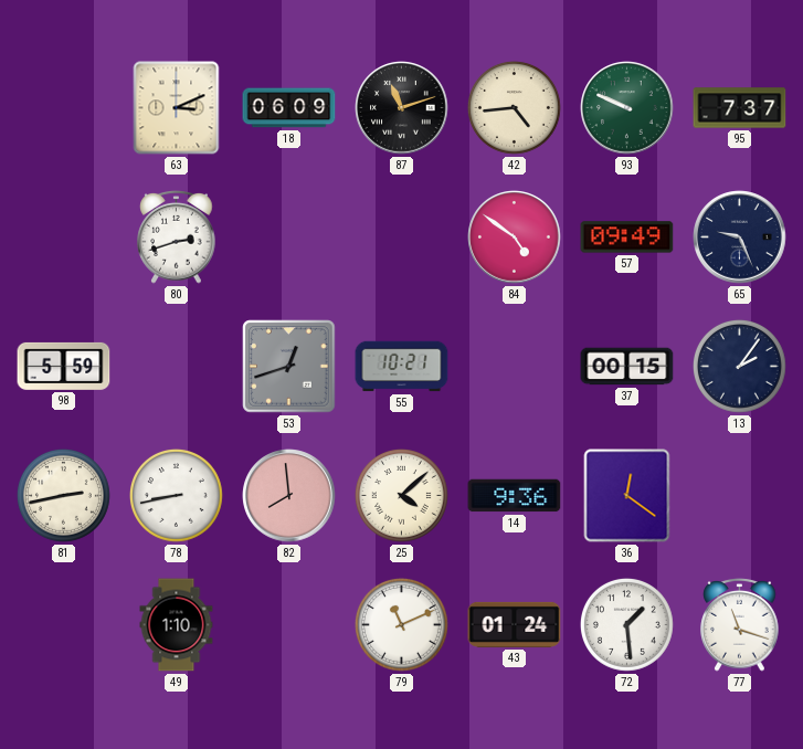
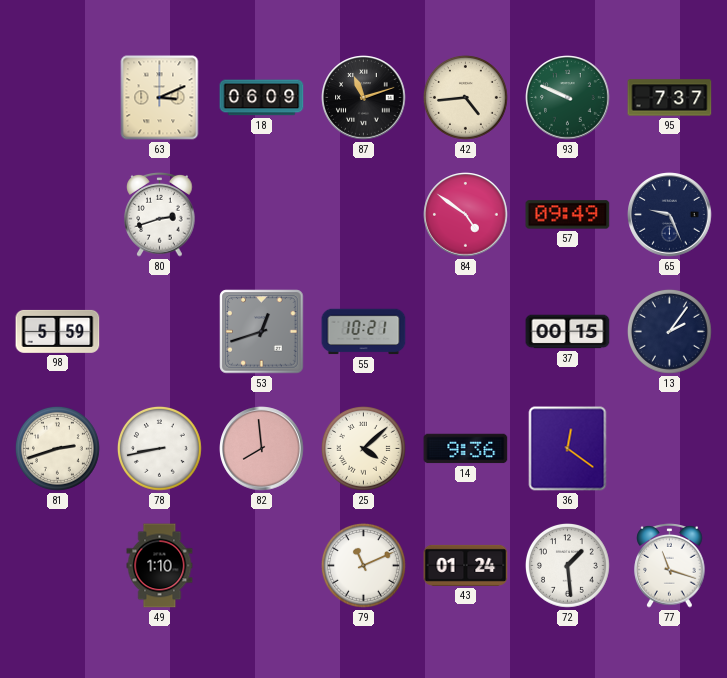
81: 2:43 -> 2:42 (58, 449)
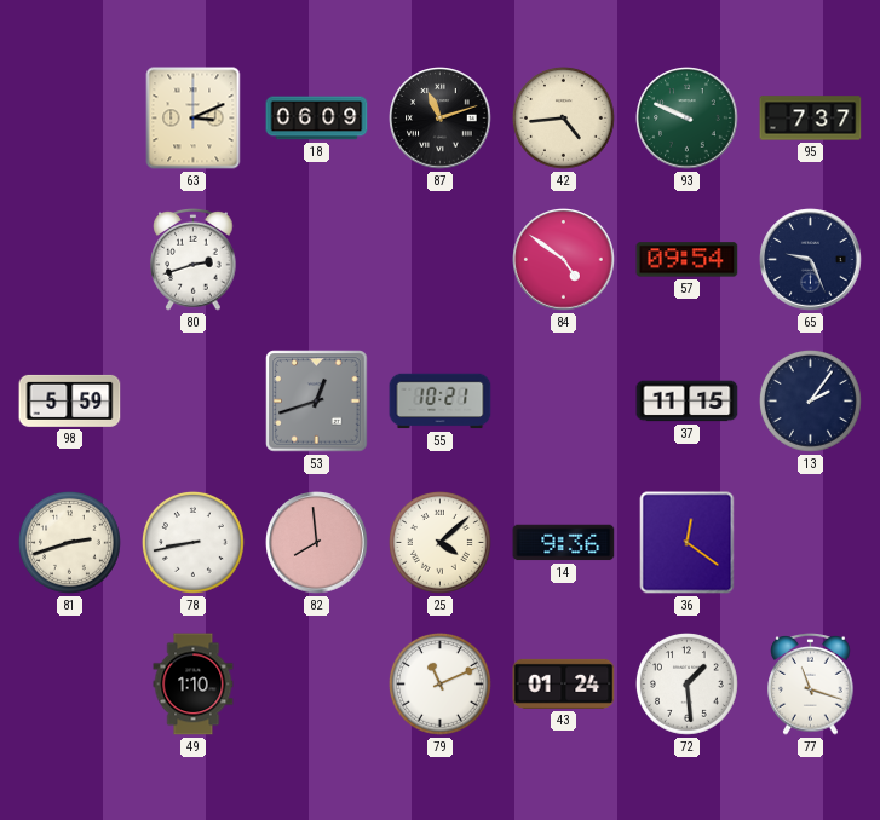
57: 09:49 -> 09:54 (688, 260)
37: 00:15 -> 11:15 (688, 402)
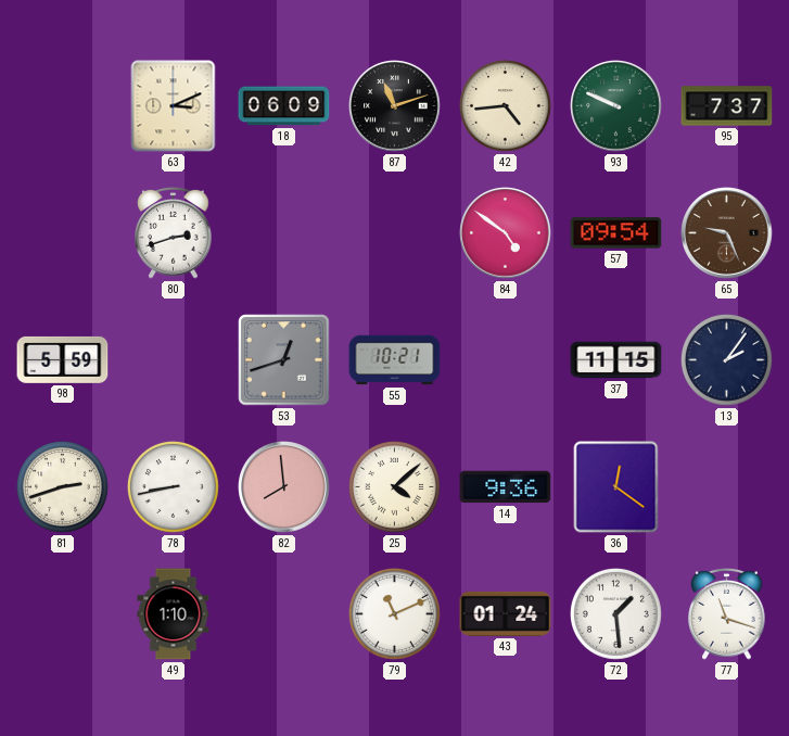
65 dial: navy -> brown (727, 233)
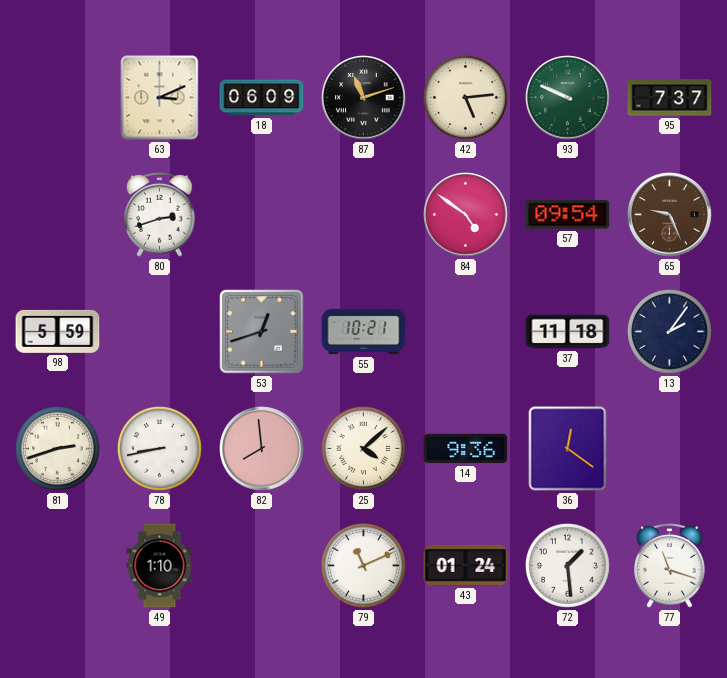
42: 4:44 -> 5:14 (466, 98)
37: 11:15 -> 11:18 (568, 332)
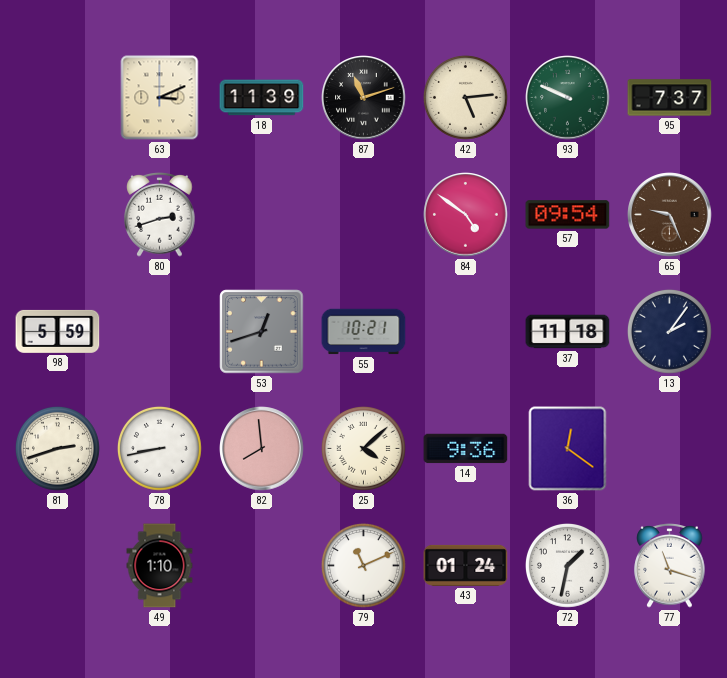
18: 06:09 -> 11:39 (262, 98)
72: 1:29 -> 1:32 (568, 566)
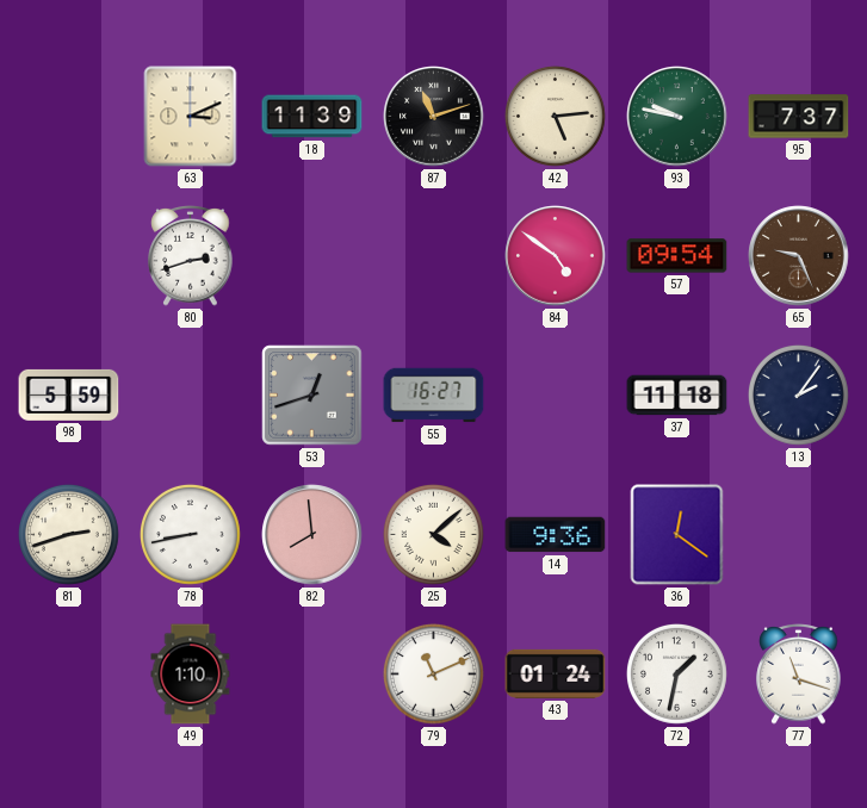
93: 9:49 -> 9:47 (677, 117)
55: 10:21 -> 16:27 (434, 396)
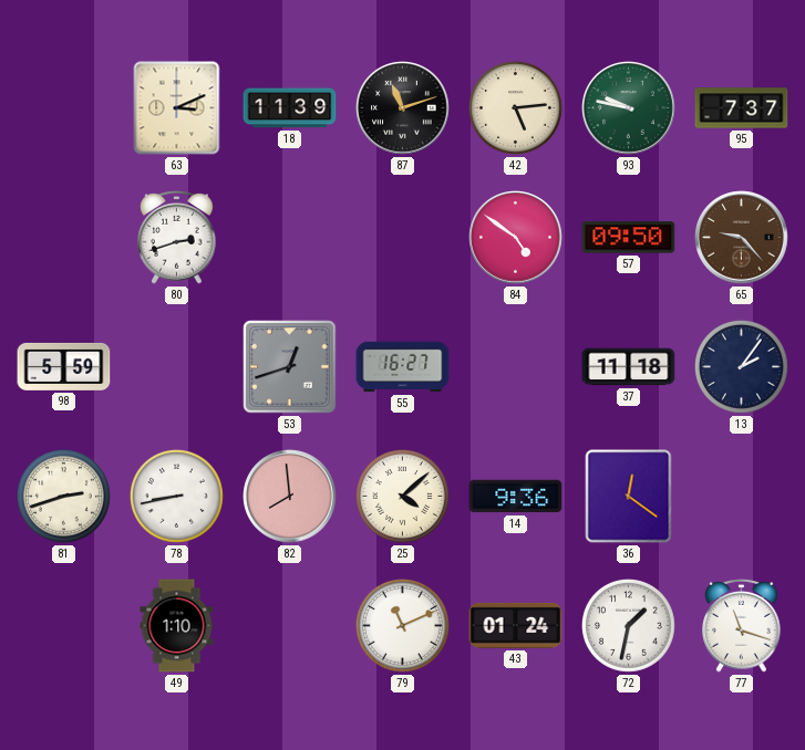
57: 09:54 -> 09:50 (629, 238)
65: 9:26 -> 9:23 (742, 238)
